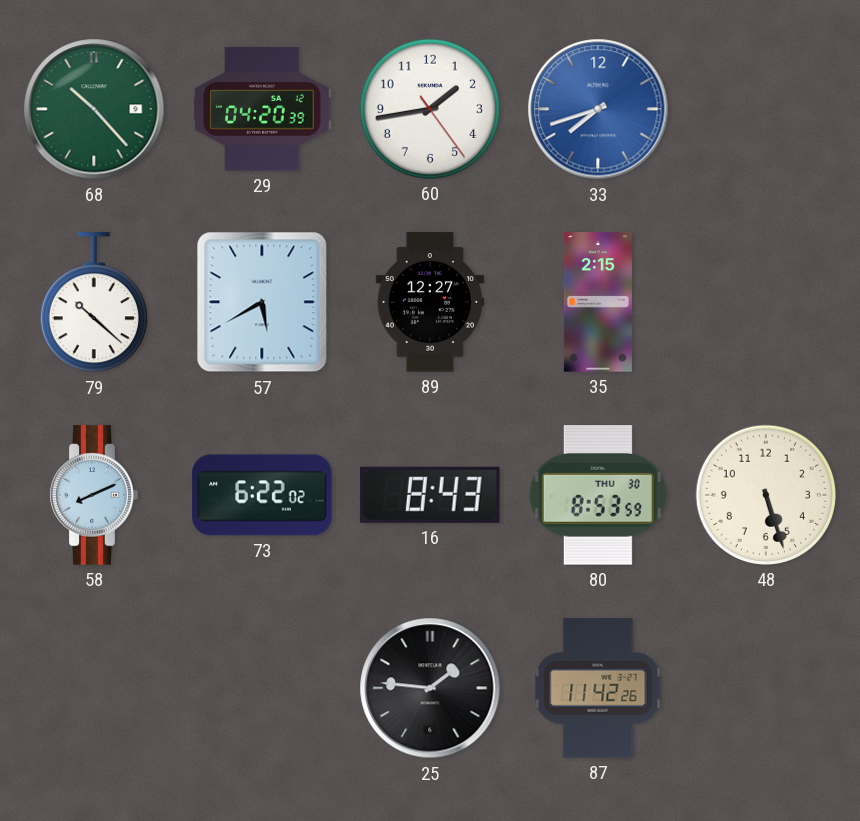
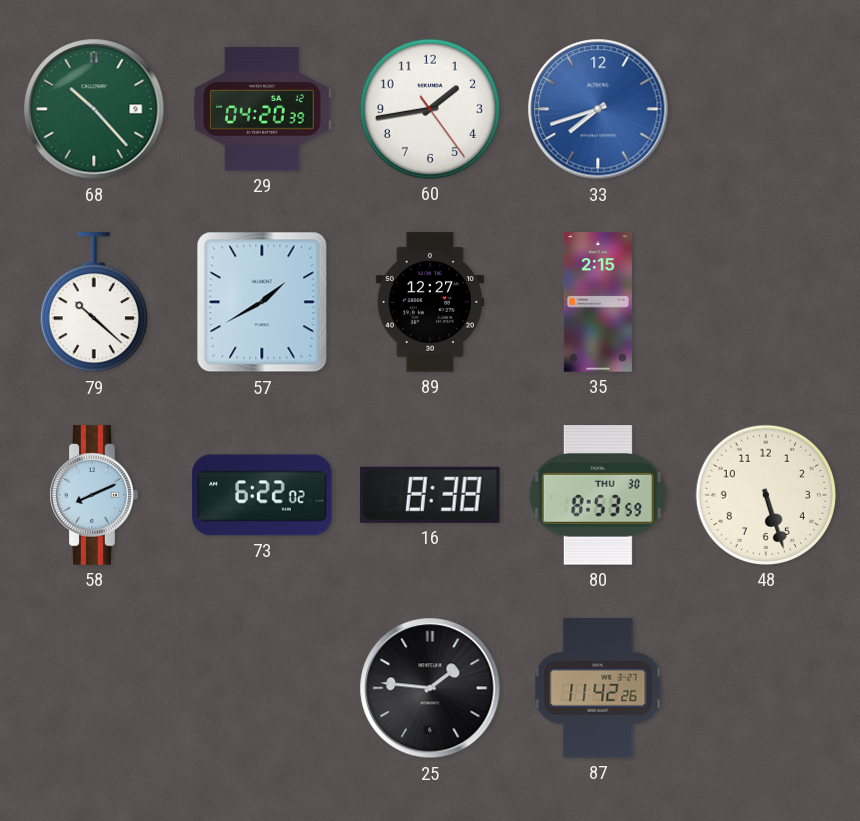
57: 5:40 -> 1:40 (262, 302)
16: 8:43 -> 8:38 (431, 495)
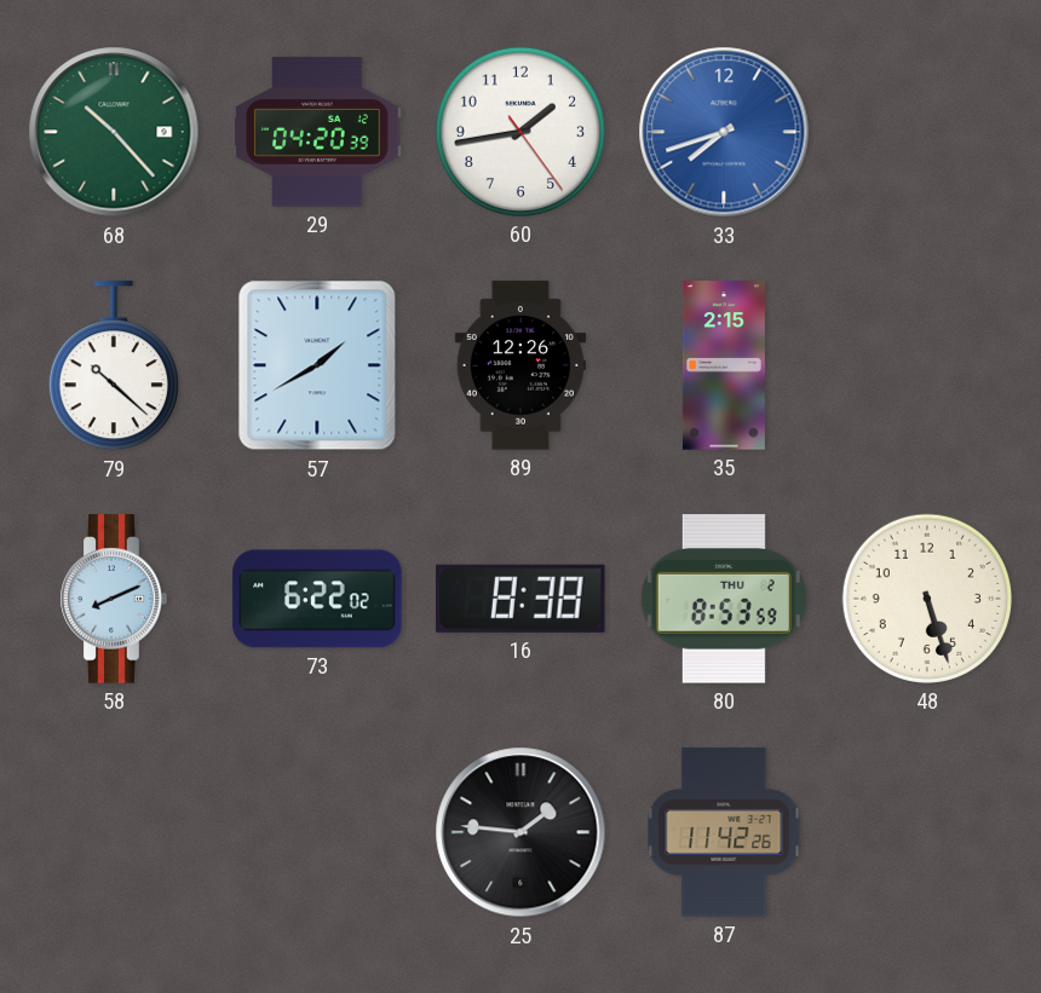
89: 12:27 -> 12:26 (520, 365)
80 date: THU 30 -> THU 2 (724, 599)
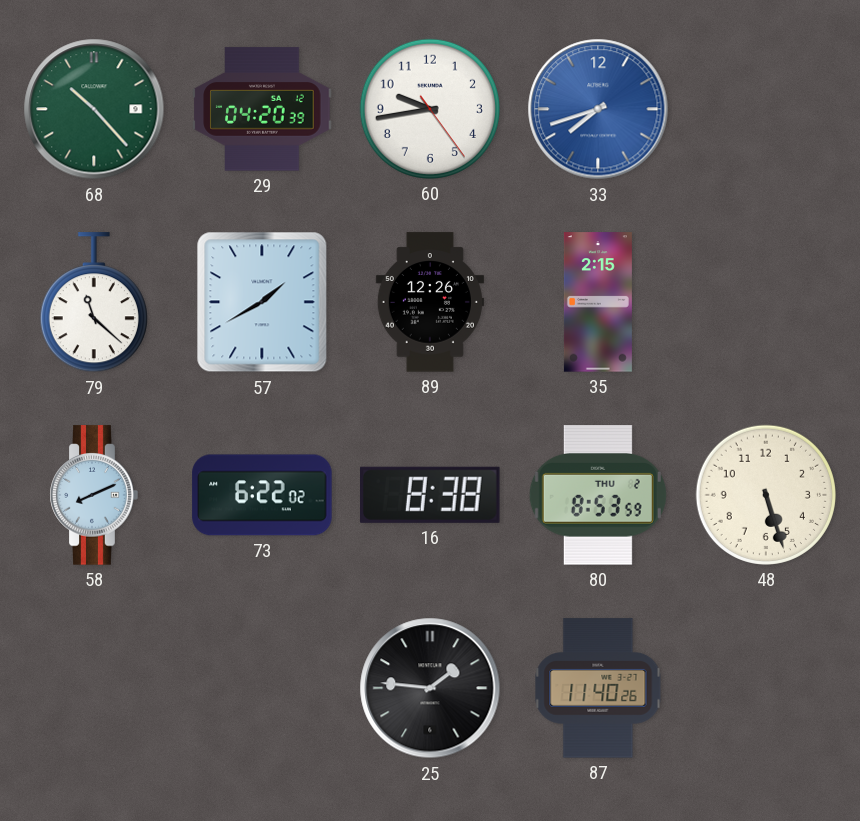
60: 1:43 -> 9:43 (430, 109)
79: 10:22 -> 11:22 (94, 303)
87: 11:42 -> 11:40 (598, 688)
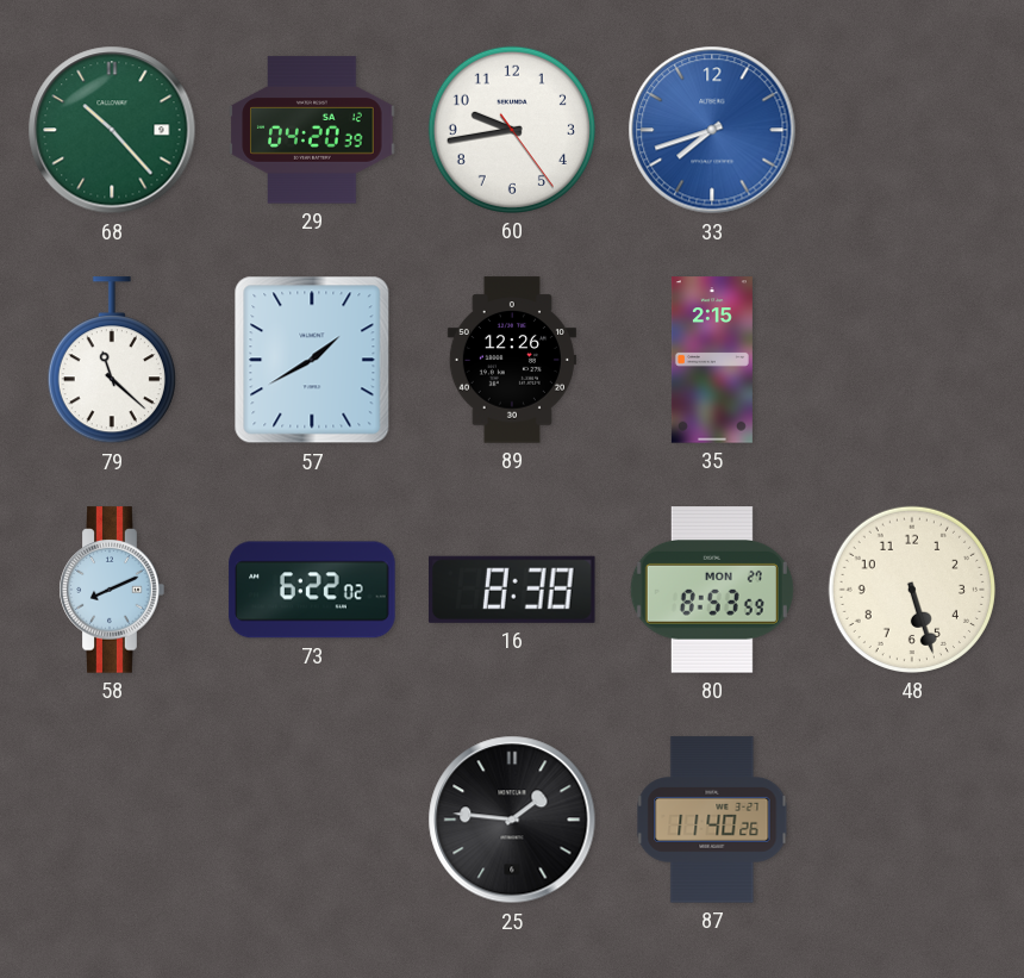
80 date: THU 2 -> MON 27 (712, 590)
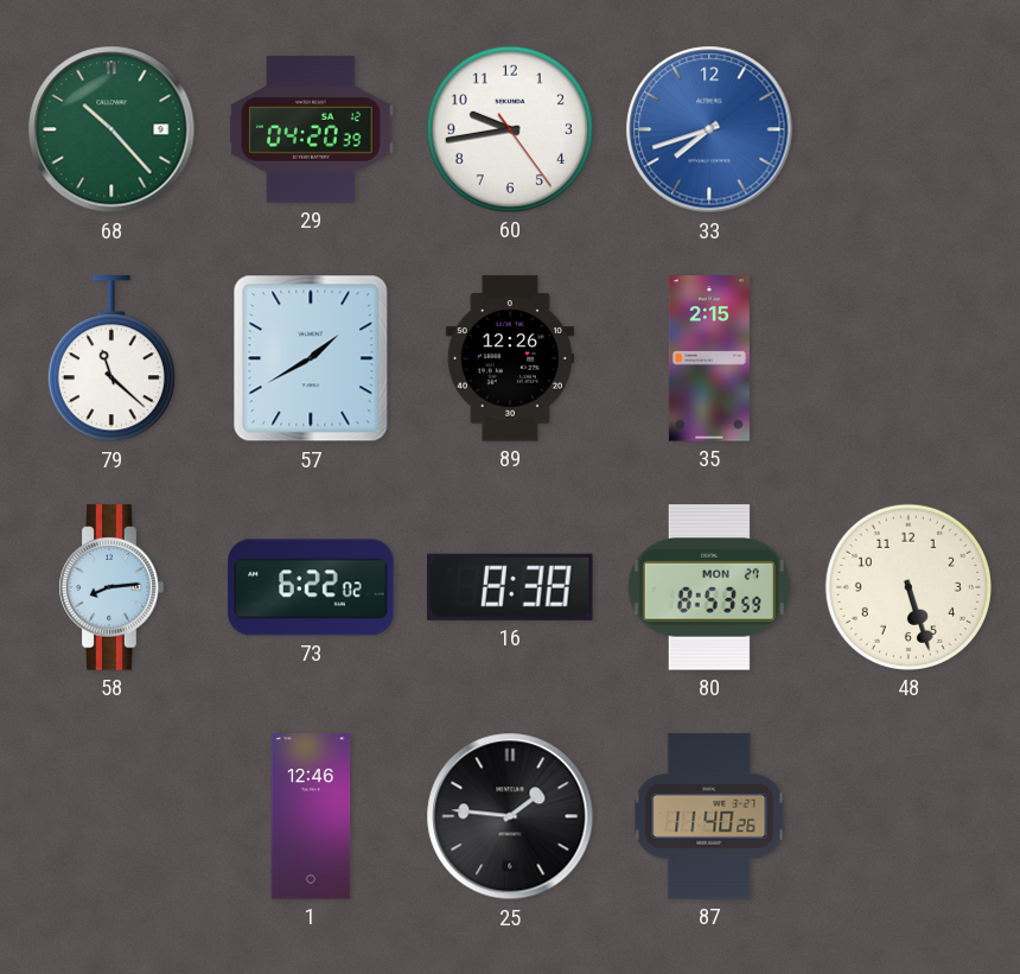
58: 8:11 -> 8:14 (111, 587)
1: none -> 12:46 (311, 816)
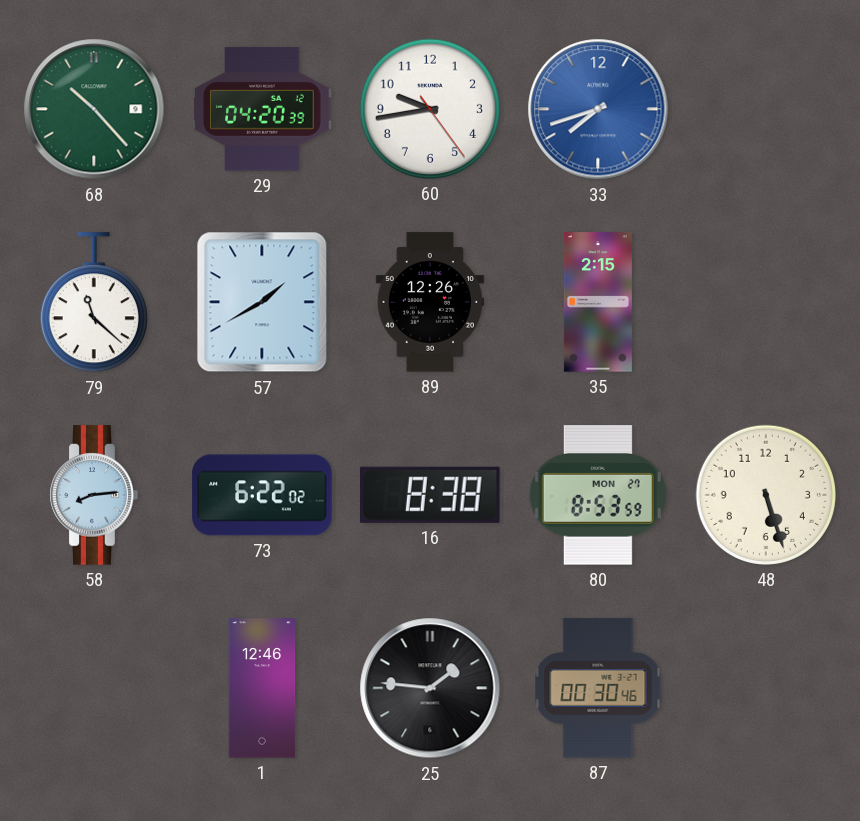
87: 11:40 -> 00:30 (598, 688)
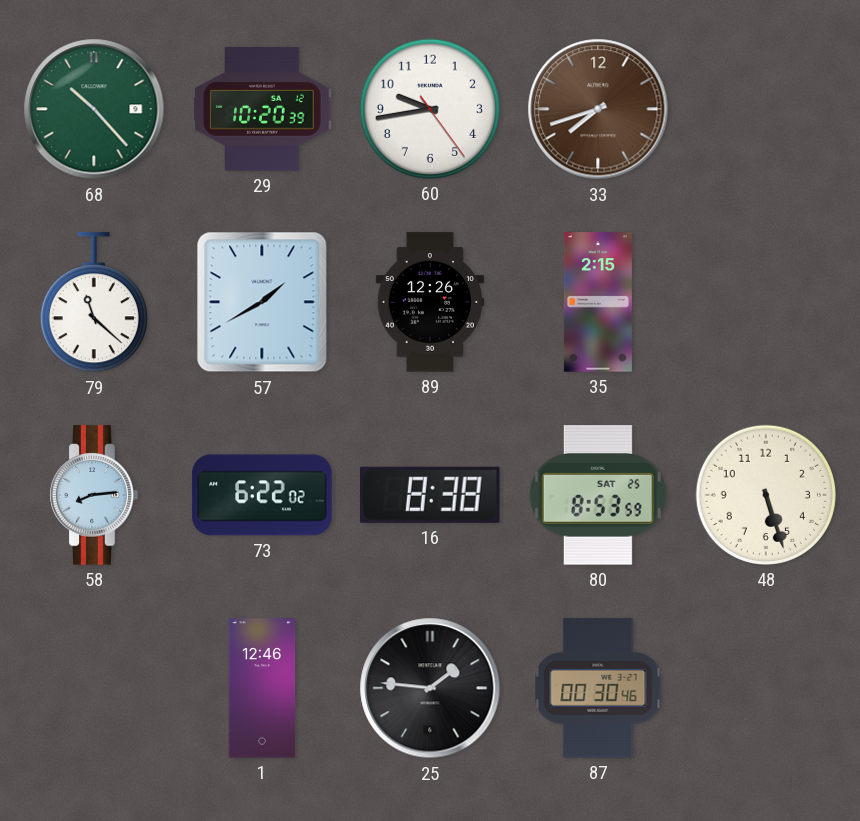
29: 04:20 -> 10:20 (262, 109)
33 dial: blue -> brown (598, 109)
80 date: MON 27 -> SAT 25 (598, 495)
